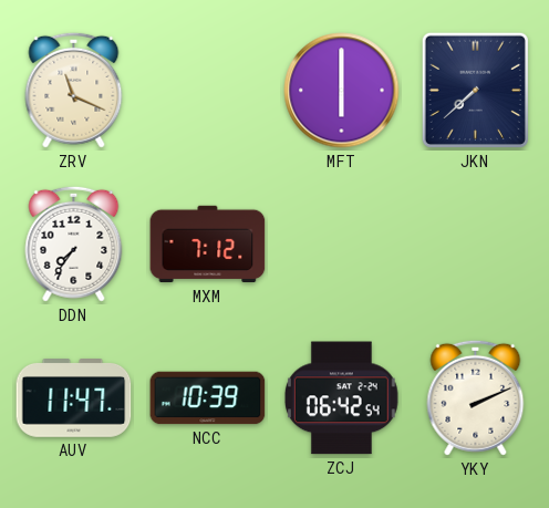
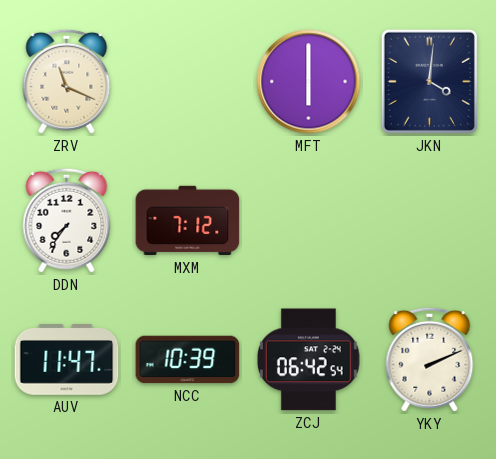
JKN: 7:38 -> 4:01 (429, 81)
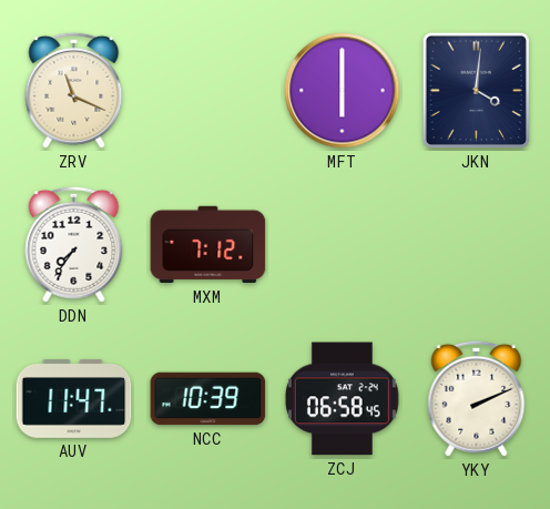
ZCJ: 06:42 -> 06:58 (342, 399)
